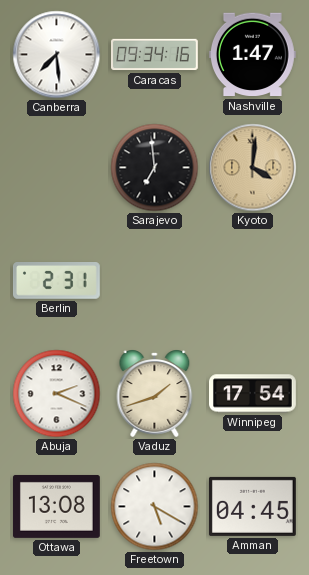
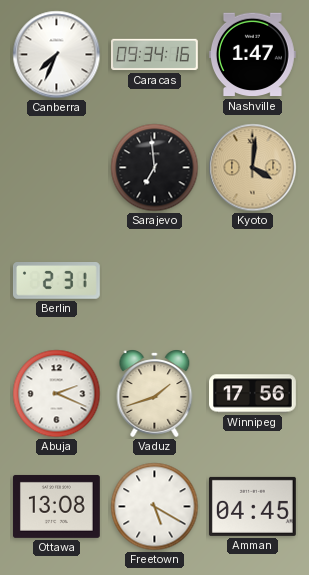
Canberra: 7:29 -> 7:34 (57, 55)
Winnipeg: 17:54 -> 17:56 (253, 394)
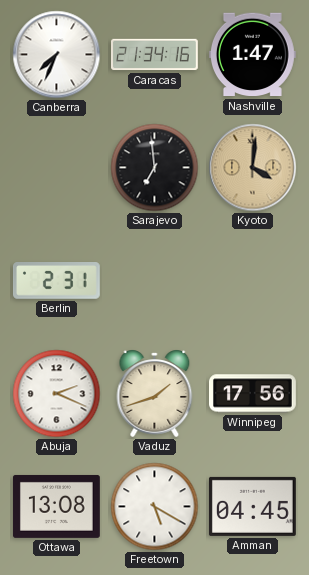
Caracas: 09:34 -> 21:34 (155, 55)
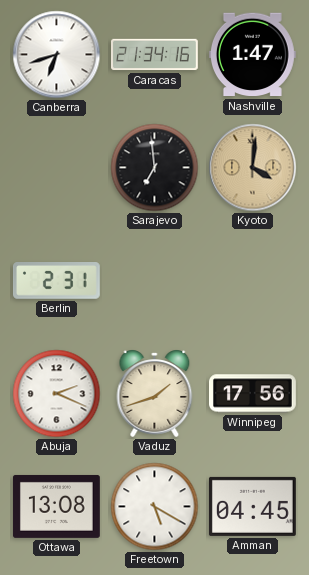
Canberra: 7:34 -> 6:42 (57, 55)
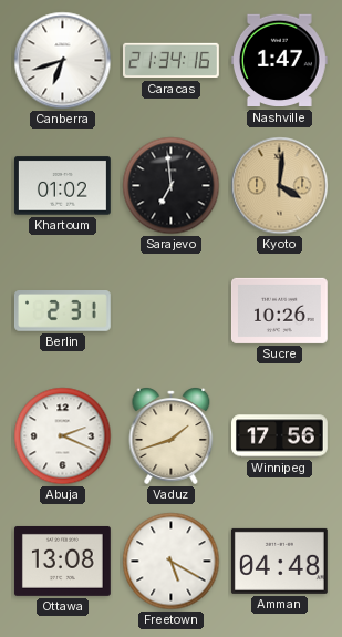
Khartoum: none -> 01:02 (62, 186)
Sucre: none -> 10:26 (279, 310)
Amman: 04:45 -> 04:48 (279, 561)
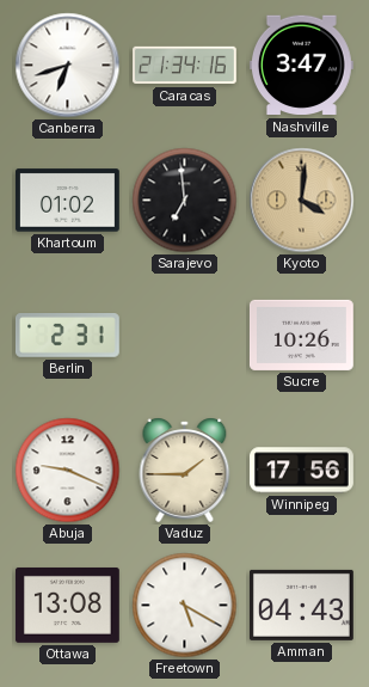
Nashville: 1:47 -> 3:47 (301, 66)
Abuja: 2:19 -> 9:19 (68, 471)
Vaduz: 1:42 -> 1:45 (185, 470)
Amman: 04:48 -> 04:43 (301, 605)
